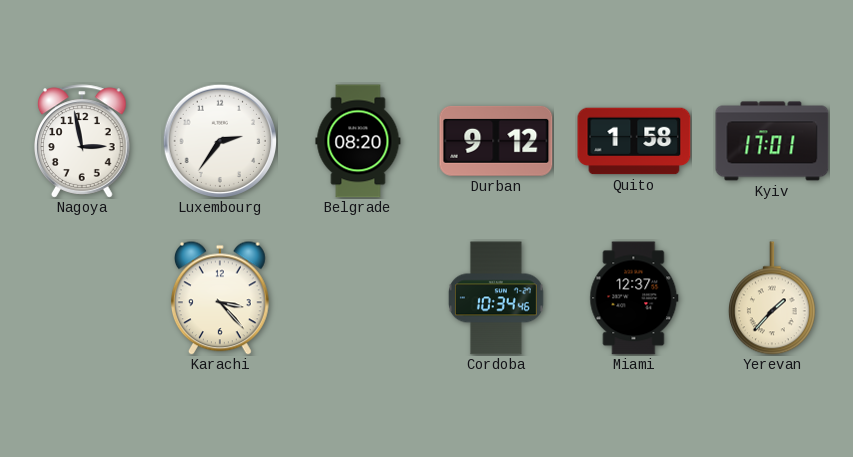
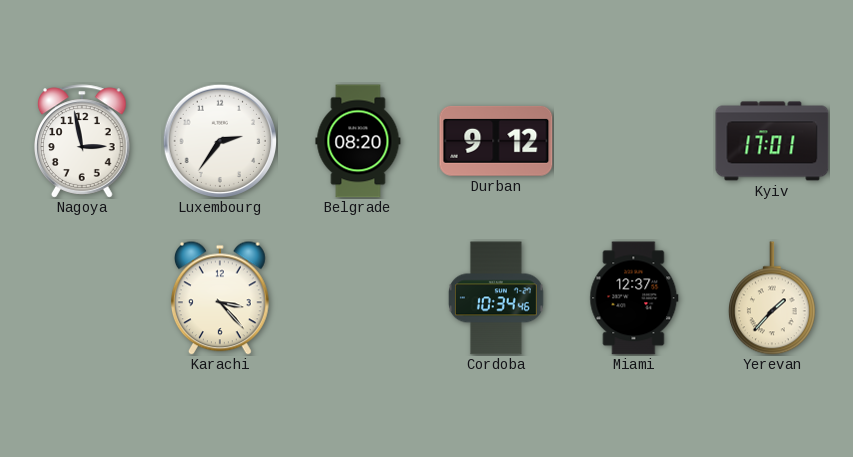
Quito: 1:58 -> none (634, 141)
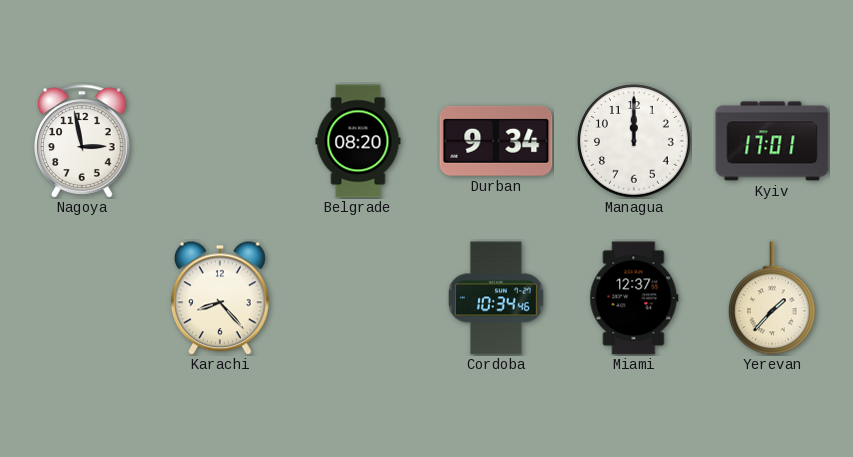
Luxembourg: 2:36 -> none (220, 140)
Durban: 9:12 -> 9:34 (496, 141)
Managua: none -> 12:00 (635, 142)
Karachi: 3:23 -> 8:23 (220, 298)
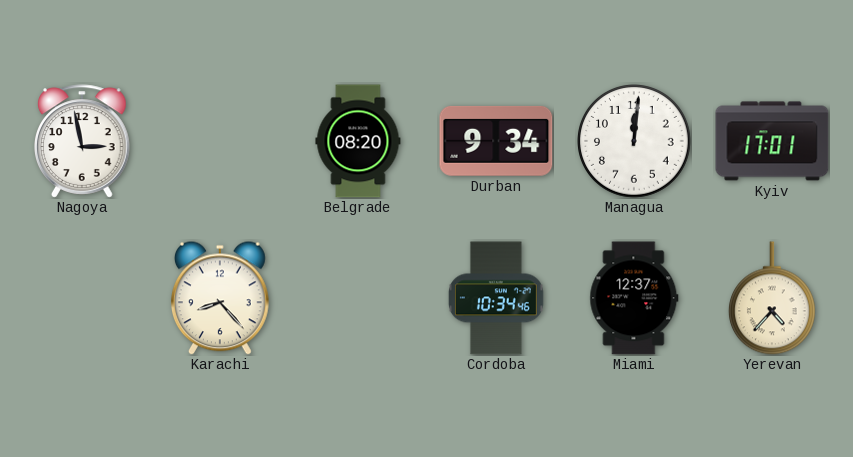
Managua: 12:00 -> 12:01 (635, 142)
Yerevan: 1:37 -> 4:37 (772, 298)
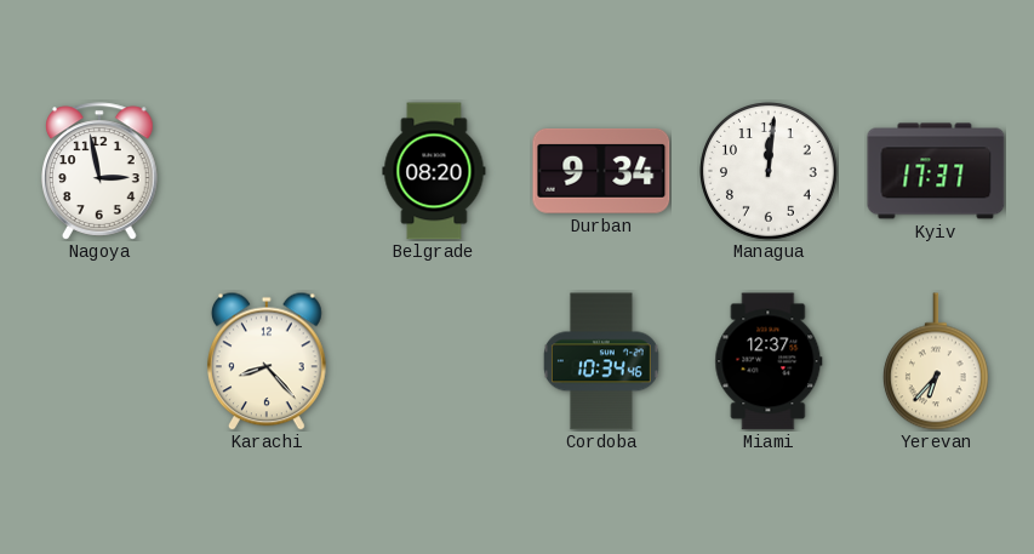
Kyiv: 17:01 -> 17:37 (936, 171)
Yerevan: 4:37 -> 6:37 (936, 361)
